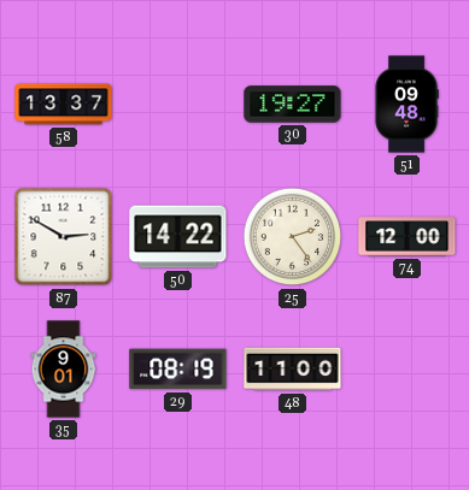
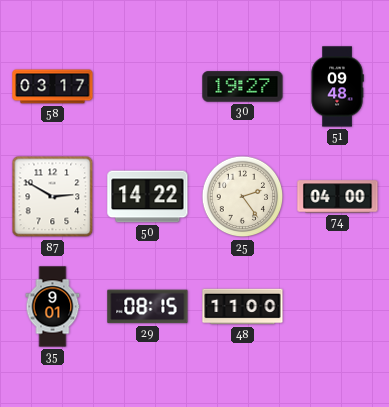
58: 13:37 -> 03:17 (53, 87)
74: 12:00 -> 04:00 (338, 197)
29: 08:19 -> 08:15 (148, 307)
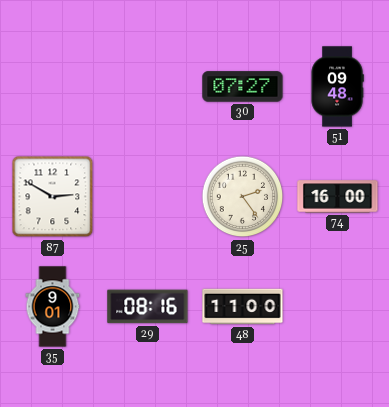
58: 03:17 -> none (53, 87)
30: 19:27 -> 07:27 (243, 87)
50: 14:22 -> none (148, 197)
74: 04:00 -> 16:00 (338, 197)
29: 08:15 -> 08:16 (148, 307)
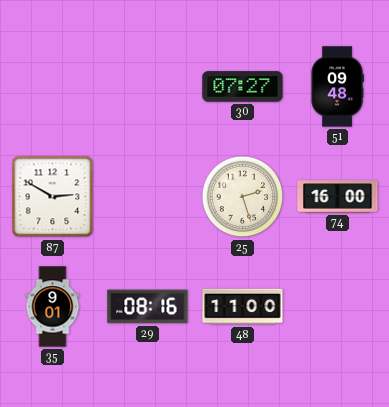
25: 2:24 -> 2:27 (243, 197)
